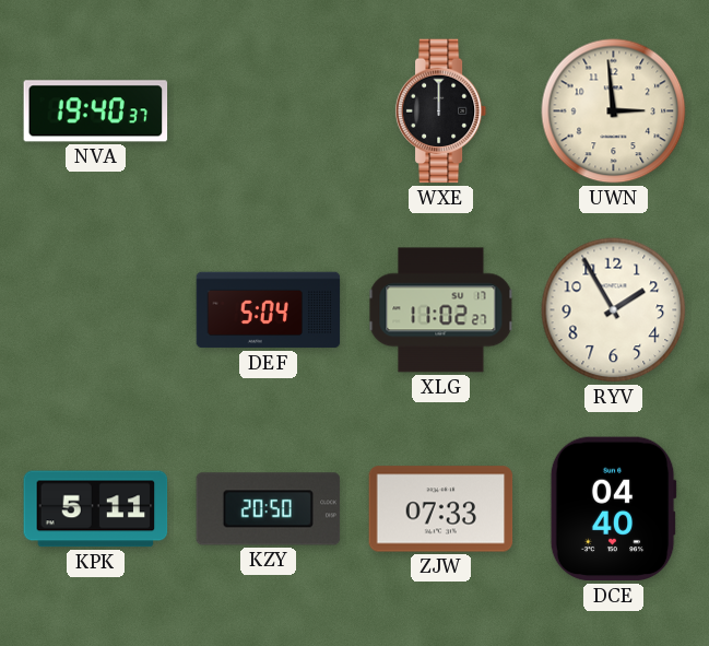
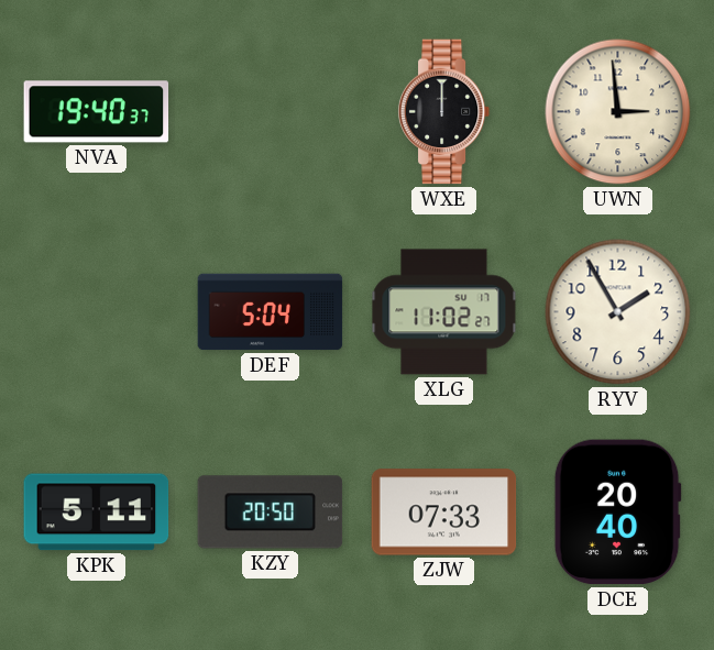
DCE: 04:40 -> 20:40 (617, 513)
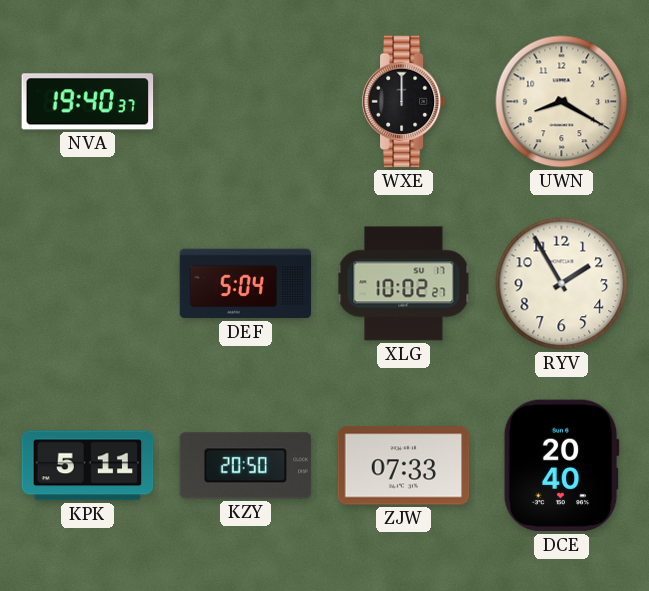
UWN: 2:59 -> 8:20 (562, 102)
XLG: 11:02 -> 10:02 (404, 284)
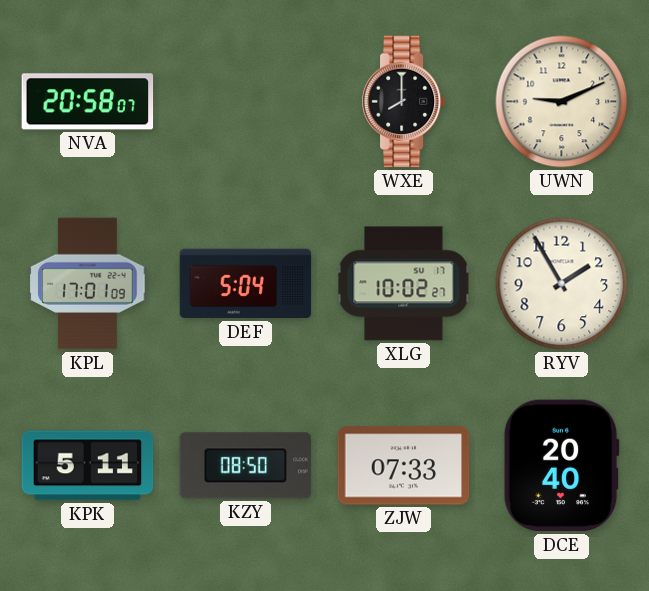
NVA: 19:40 -> 20:58 (88, 102)
WXE: 12:00 -> 8:00 (404, 102)
UWN: 8:20 -> 9:11 (562, 102)
KPL: none -> 17:01 (88, 284)
KZY: 20:50 -> 08:50 (246, 466)
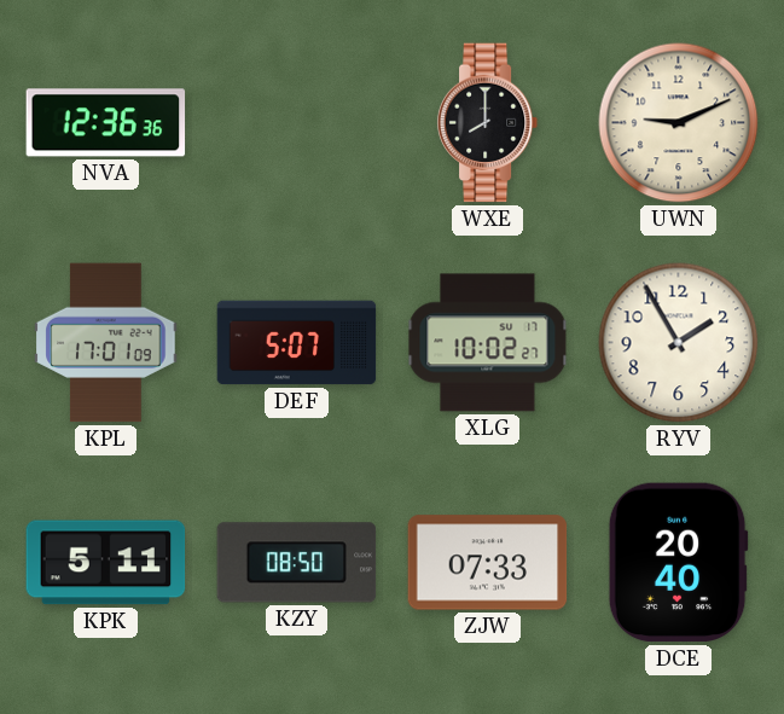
NVA: 20:58 -> 12:36 (106, 123)
DEF: 5:04 -> 5:07 (297, 343)
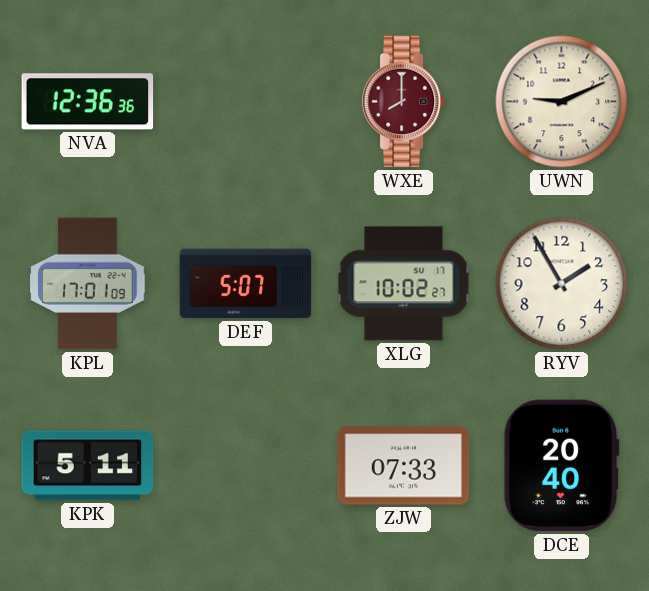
WXE dial: black -> burgundy (404, 102)
KZY: 08:50 -> none (297, 563)
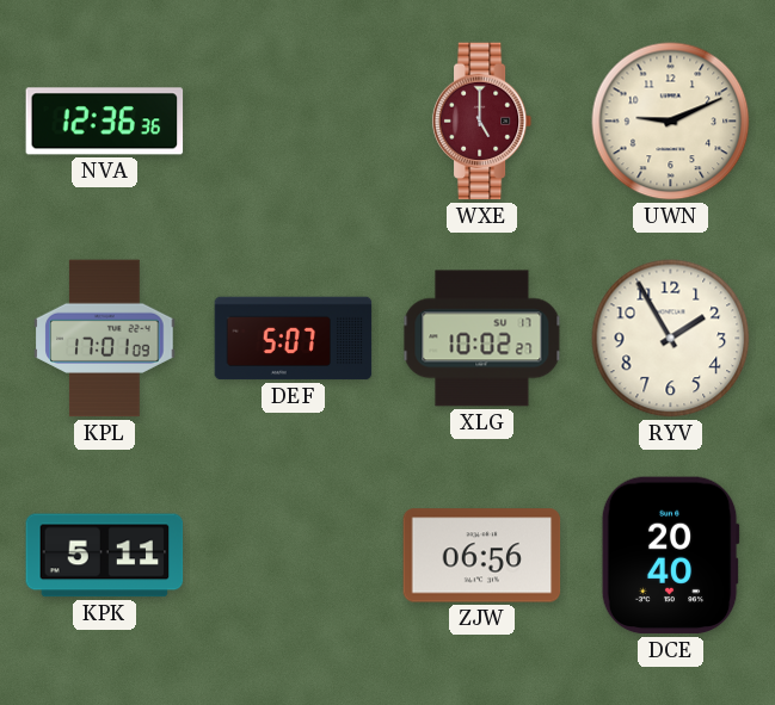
WXE: 8:00 -> 5:00 (482, 122)
ZJW: 07:33 -> 06:56 (482, 556)
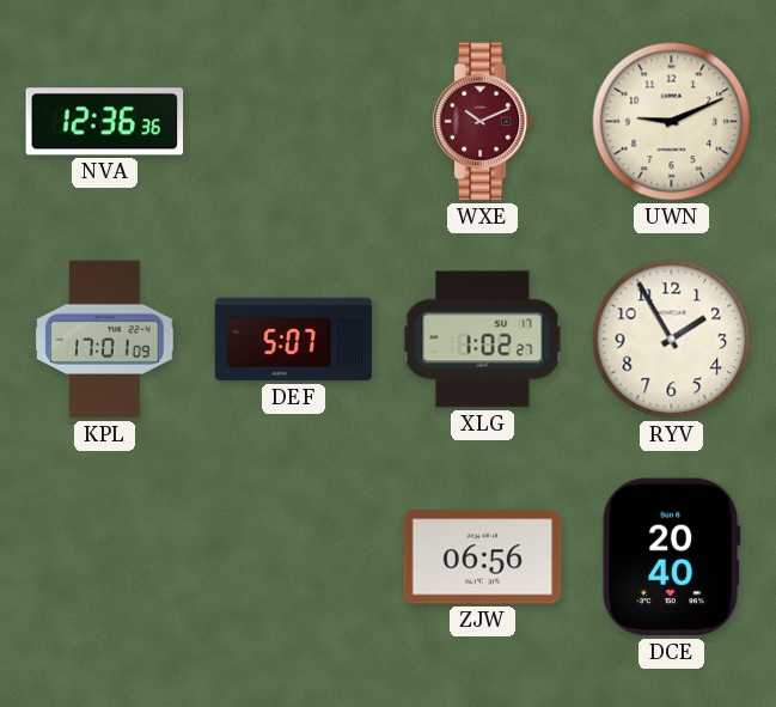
WXE: 5:00 -> 10:11 (483, 122)
XLG: 10:02 -> 1:02 (483, 340)
KPK: 5:11 -> none (105, 556)
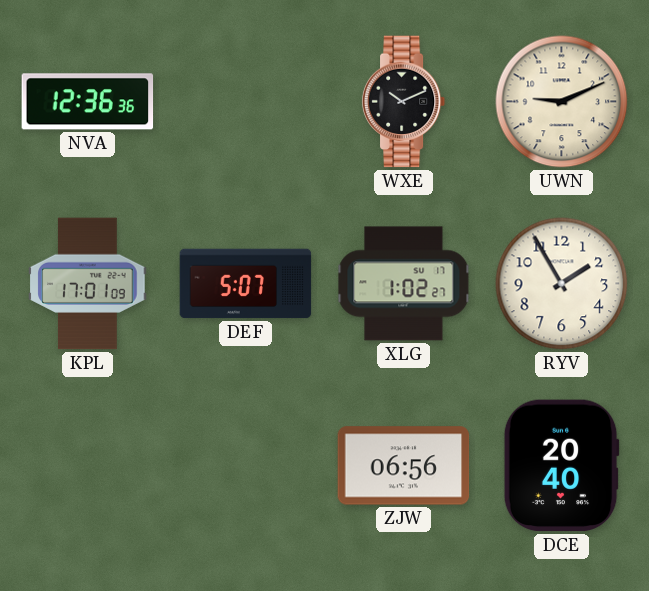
WXE dial: burgundy -> black (404, 102)
